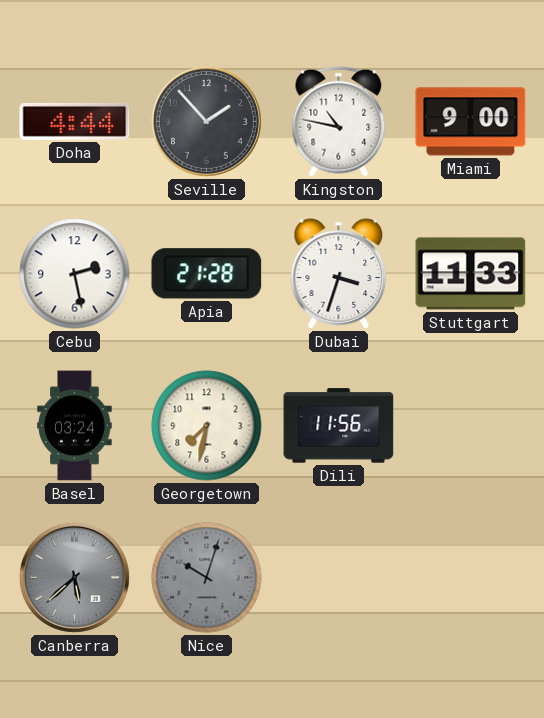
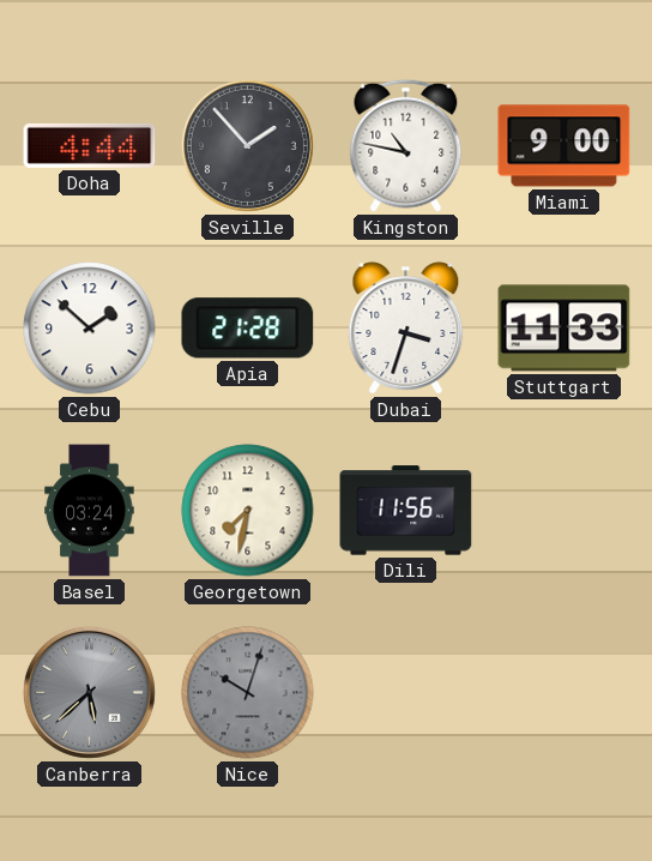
Cebu: 2:28 -> 1:52 (90, 329)
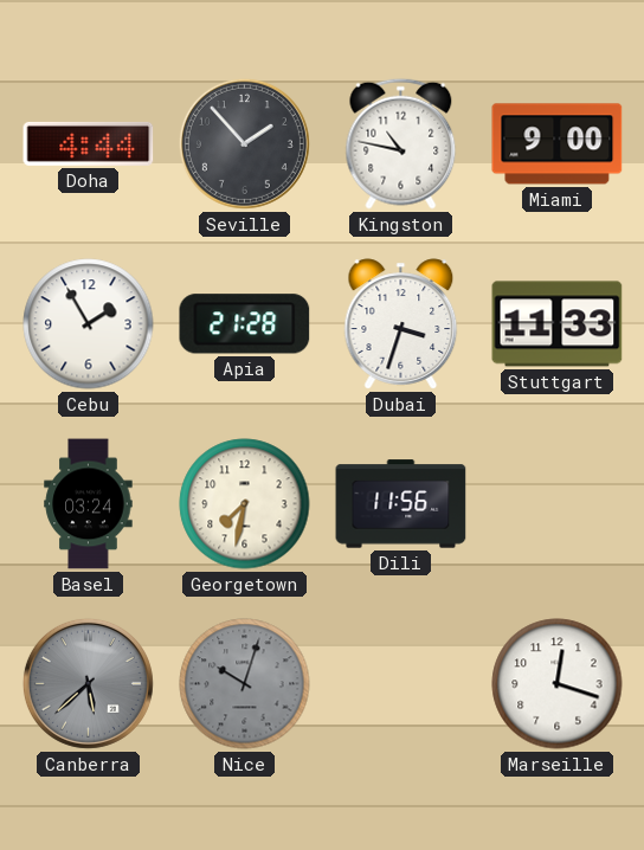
Cebu: 1:52 -> 1:55 (89, 324)
Marseille: none -> 12:18 (558, 684)
